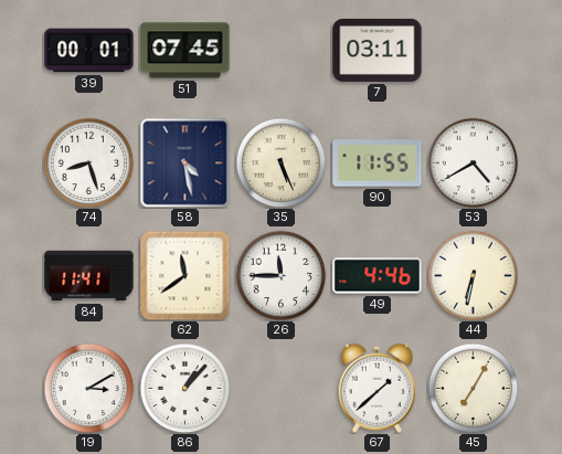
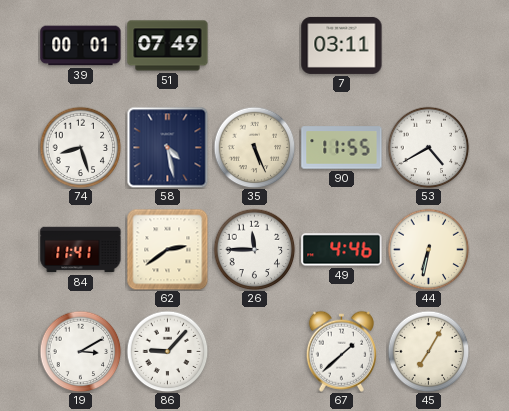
51: 07:45 -> 07:49 (168, 46)
62: 11:39 -> 2:39 (167, 249)
86: 1:07 -> 9:07 (167, 351)
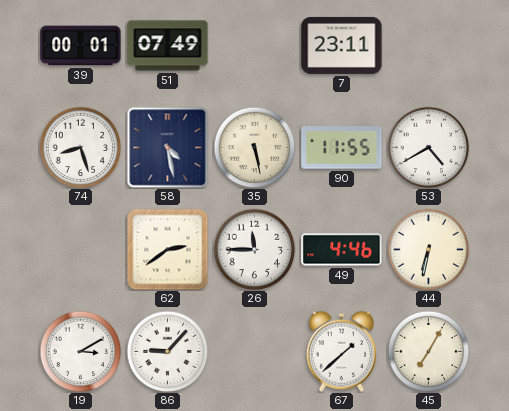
7: 03:11 -> 23:11 (342, 45)
35: 5:26 -> 5:28 (254, 147)
84: 11:41 -> none (81, 250)
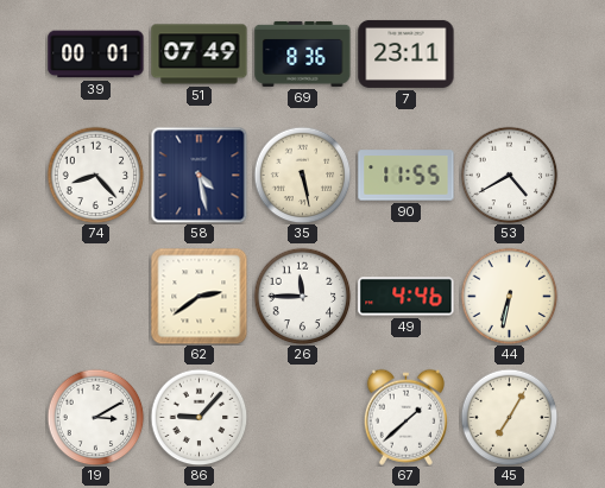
69: none -> 8:36 (303, 53)
74: 8:27 -> 8:23 (95, 175)
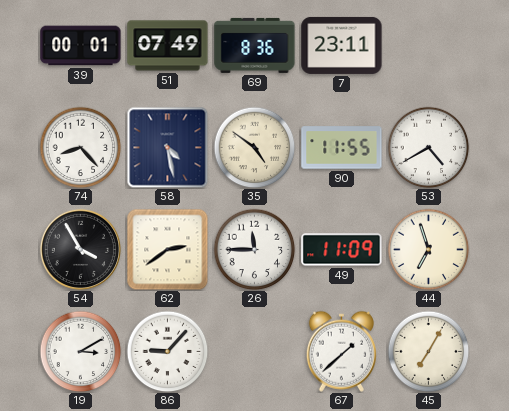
35: 5:28 -> 4:51 (254, 147)
54: none -> 3:55 (80, 249)
49: 4:46 -> 11:09 (342, 250)
44: 6:32 -> 6:57 (428, 249)
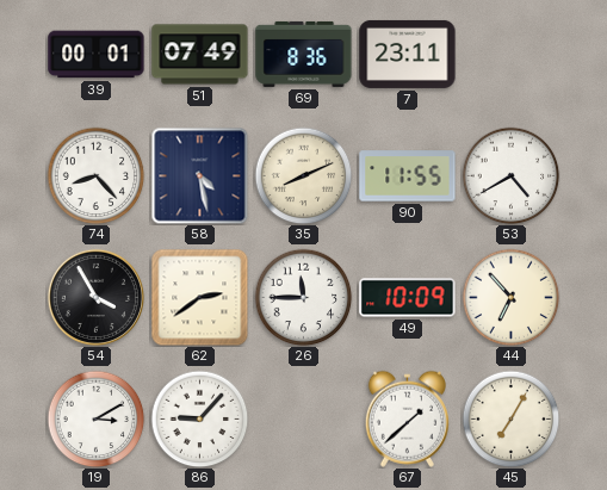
35: 4:51 -> 8:11 (303, 175)
49: 11:09 -> 10:09 (408, 298)
44: 6:57 -> 6:53 (510, 297)
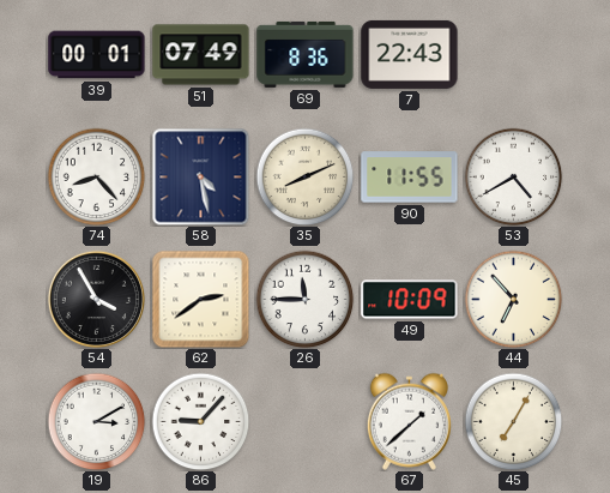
7: 23:11 -> 22:43 (410, 54)
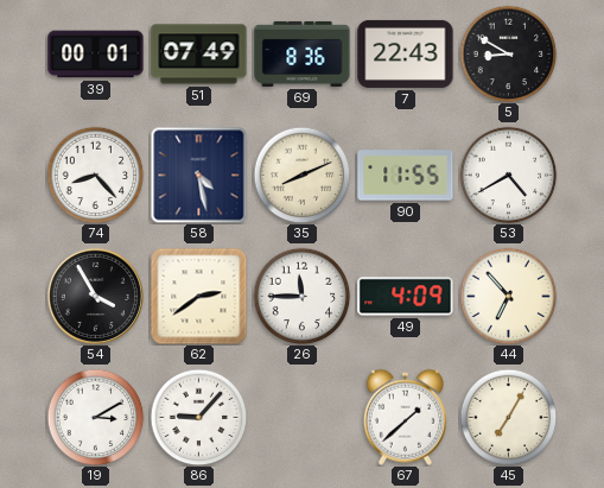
5: none -> 8:50 (508, 53)
49: 10:09 -> 4:09 (406, 297)
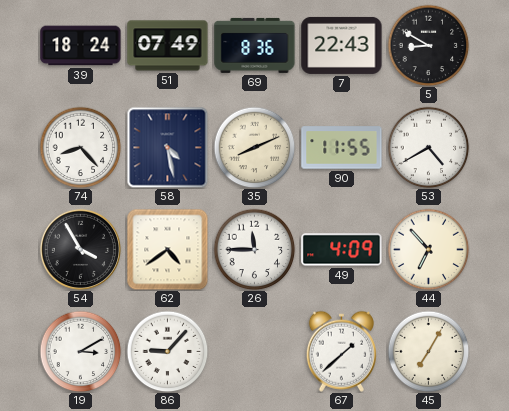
39: 00:01 -> 18:24 (81, 46)
62: 2:39 -> 4:39 (167, 249)
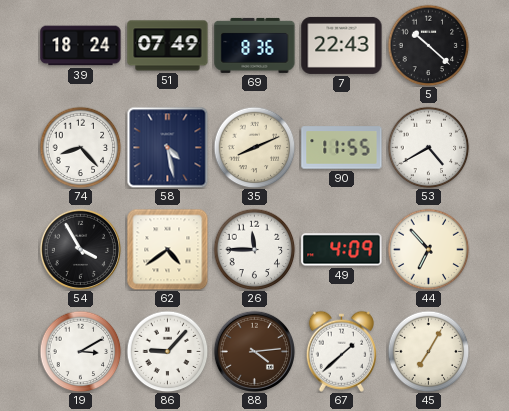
5: 8:50 -> 10:22 (428, 45)
88: none -> 4:14 (254, 351)
